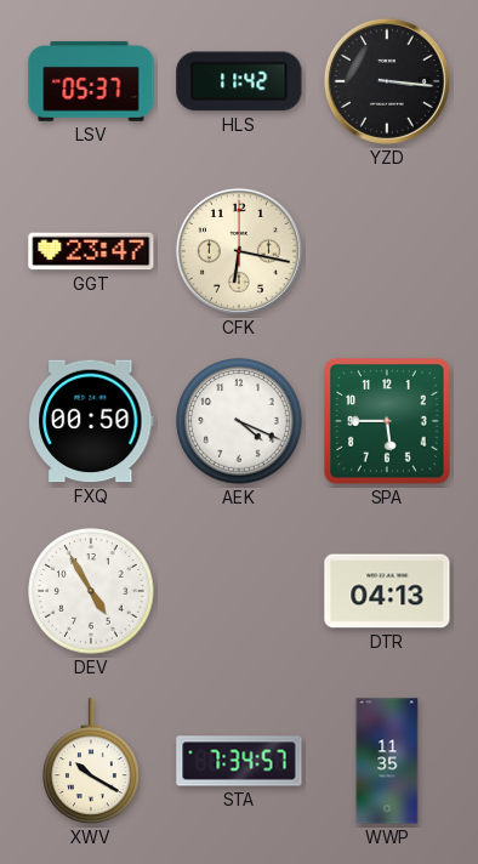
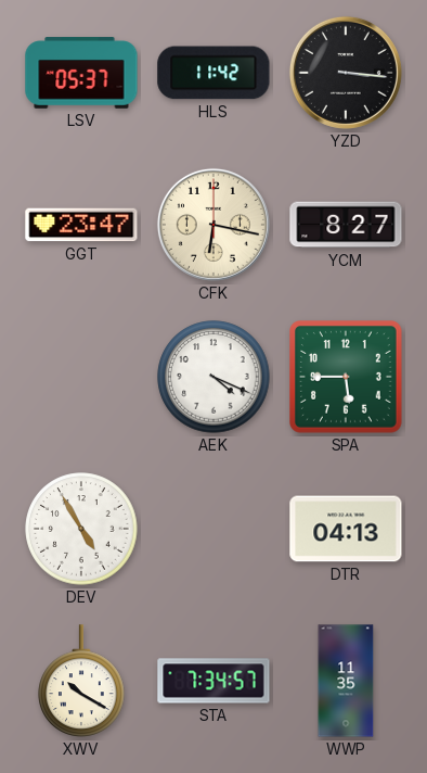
YCM: none -> 8:27 (346, 225)
FXQ: 00:50 -> none (92, 421)
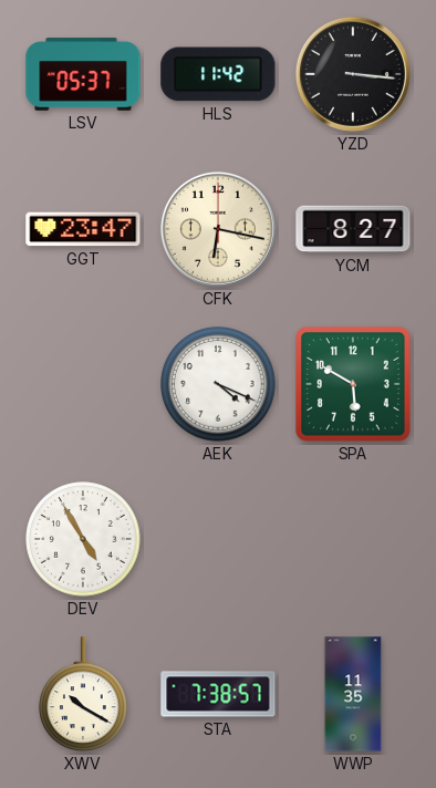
SPA: 5:45 -> 5:50 (354, 385)
DTR: 04:13 -> none (346, 529)
STA: 7:34 -> 7:38 (218, 694)
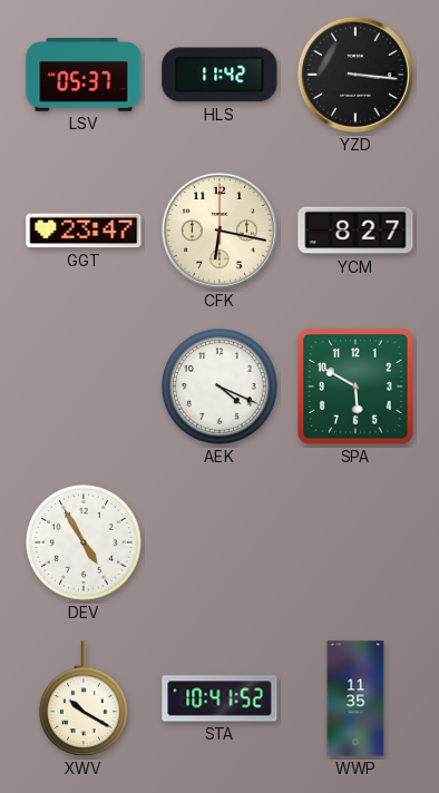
STA: 7:38 -> 10:41 (219, 698)
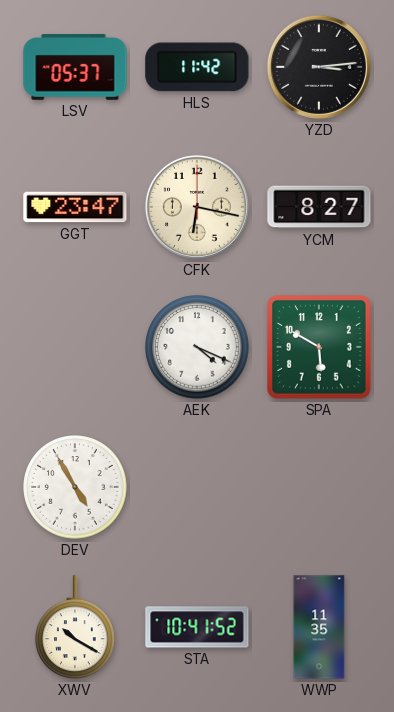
YZD: 3:16 -> 3:14 (319, 67)
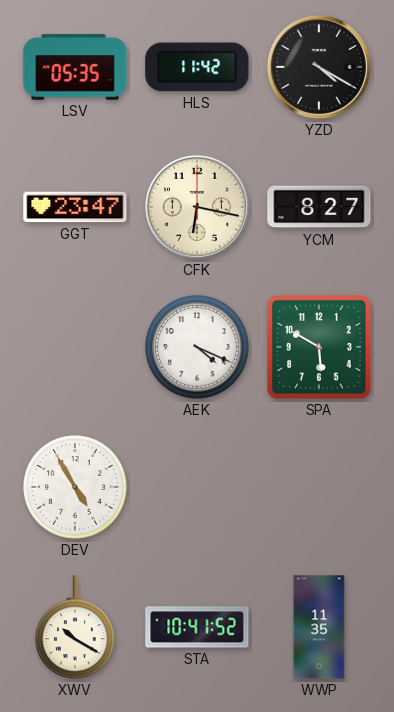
LSV: 05:37 -> 05:35 (75, 67)
YZD: 3:14 -> 4:20 (319, 67)
